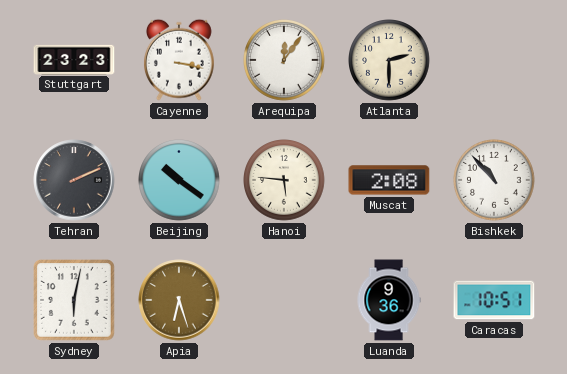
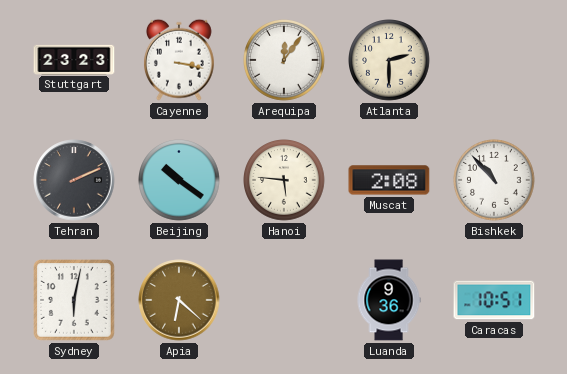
Apia: 6:27 -> 6:22 (179, 300)
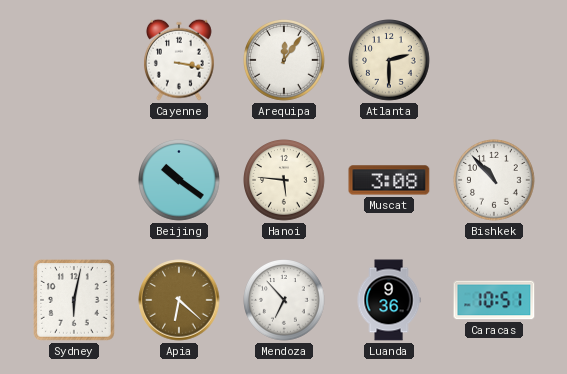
Stuttgart: 23:23 -> none (74, 59)
Tehran: 2:11 -> none (74, 180)
Muscat: 2:08 -> 3:08 (389, 180)
Mendoza: none -> 6:53 (285, 301)
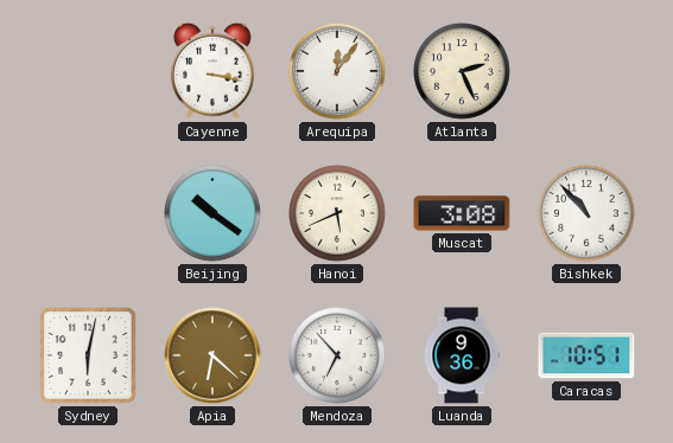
Atlanta: 2:30 -> 2:26 (463, 72)
Hanoi: 5:46 -> 5:41 (338, 214)
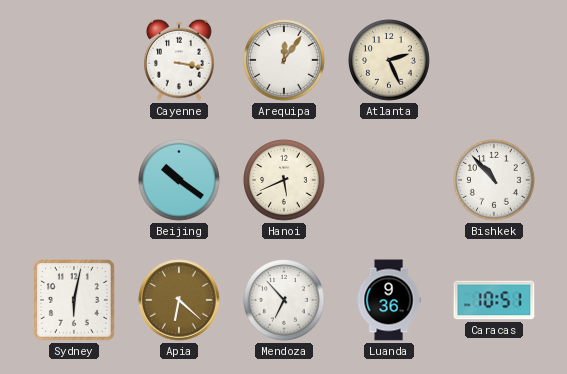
Muscat: 3:08 -> none (462, 213)
